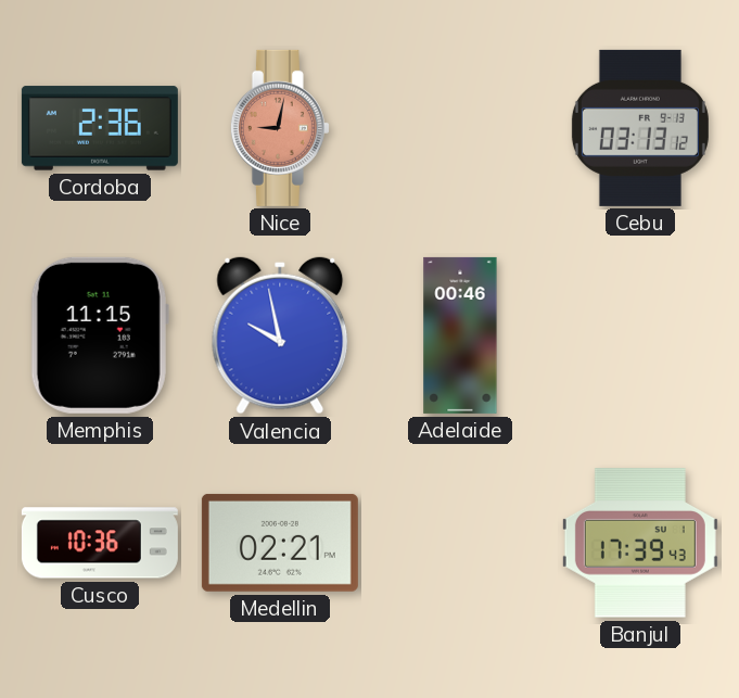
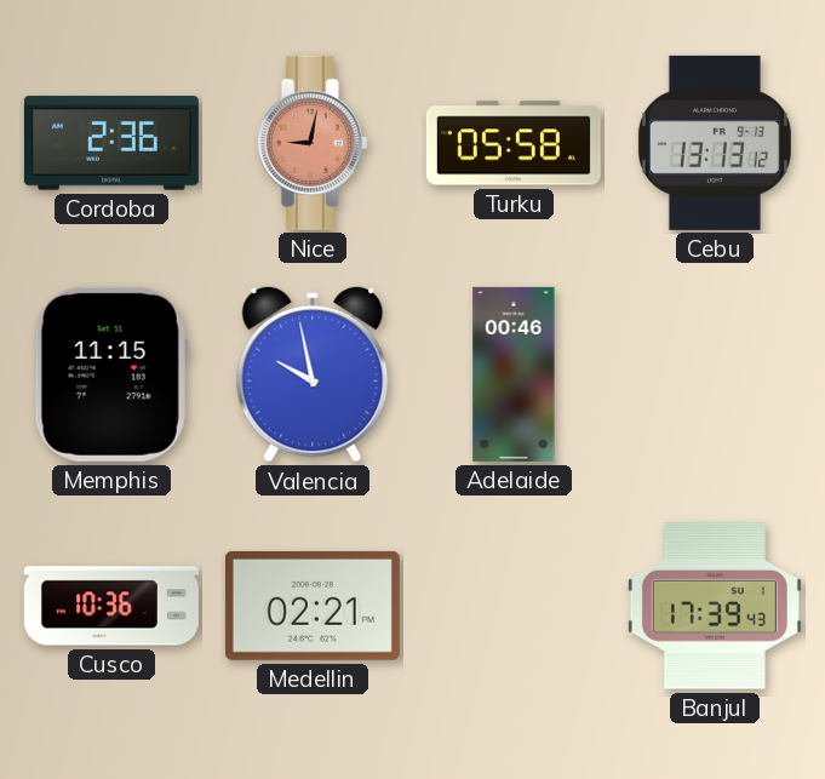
Turku: none -> 05:58 (514, 143)
Cebu: 03:13 -> 13:13 (715, 143)
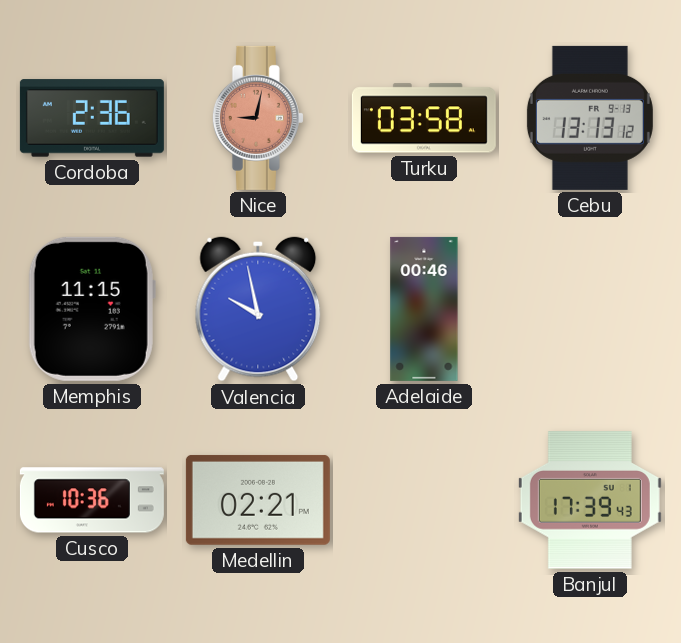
Turku: 05:58 -> 03:58 (424, 118)
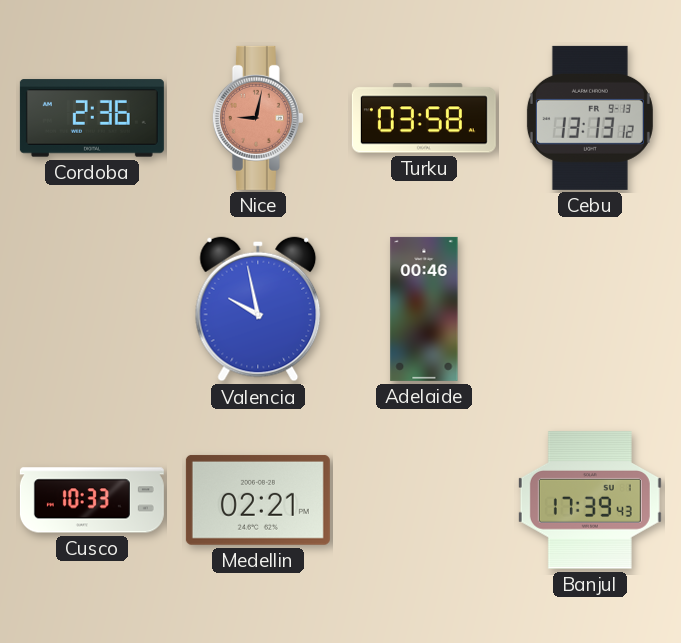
Memphis: 11:15 -> none (92, 309)
Cusco: 10:36 -> 10:33 (92, 500)
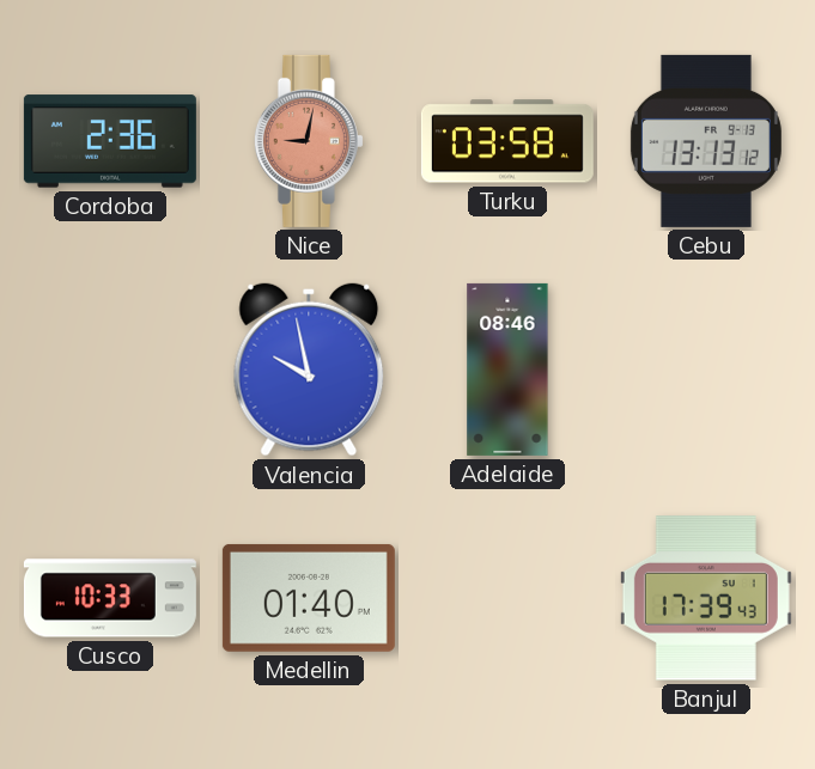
Adelaide: 00:46 -> 08:46 (507, 370)
Medellin: 02:21 -> 01:40 (309, 598)
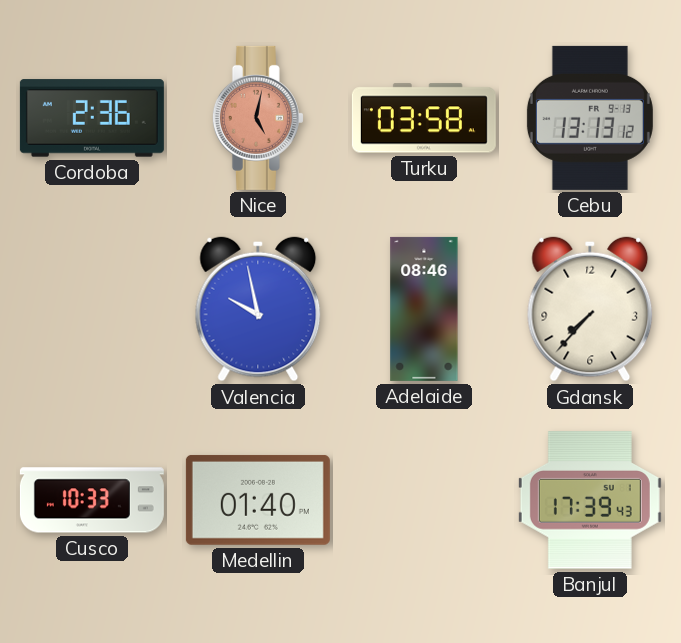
Nice: 9:02 -> 5:02 (258, 118)
Gdansk: none -> 7:37 (590, 309)
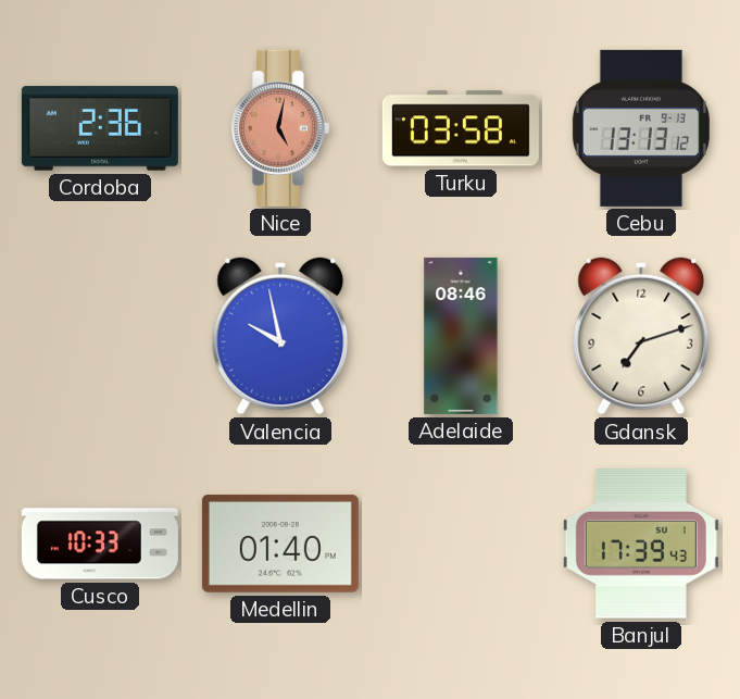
Gdansk: 7:37 -> 7:12 (641, 336)
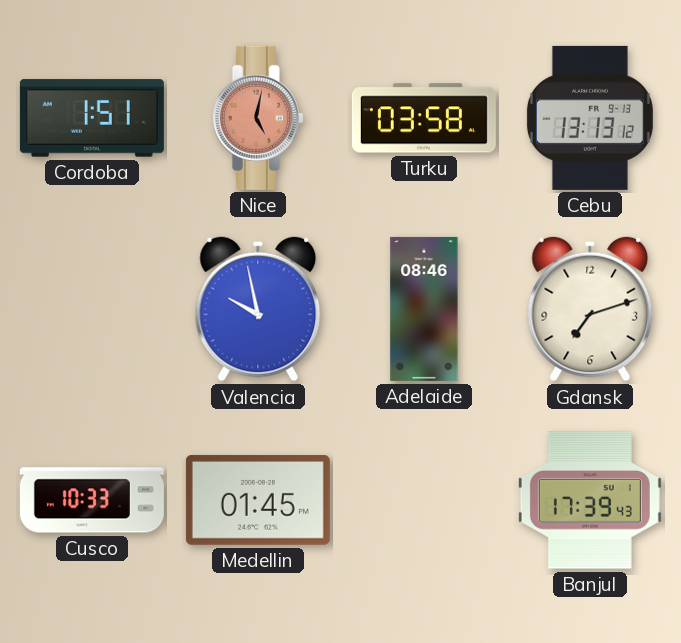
Cordoba: 2:36 -> 1:51 (92, 118)
Medellin: 01:40 -> 01:45 (258, 500)
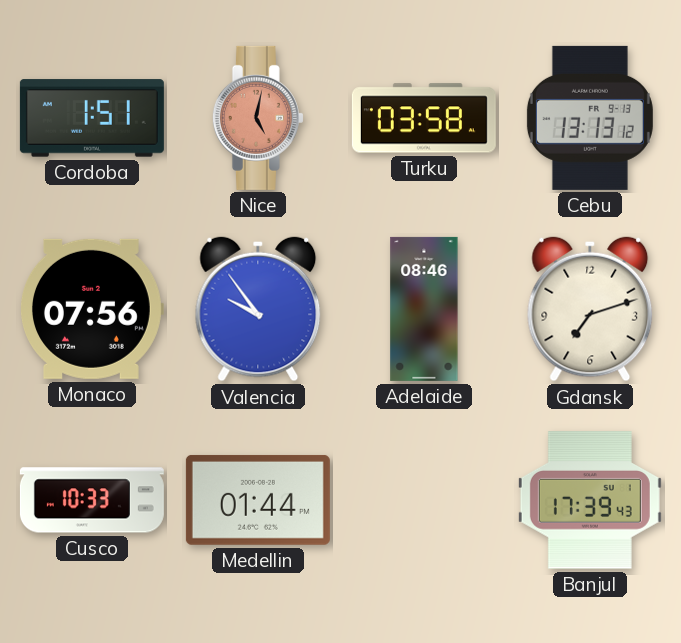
Monaco: none -> 07:56 (92, 309)
Valencia: 9:58 -> 9:54 (258, 309)
Medellin: 01:45 -> 01:44 (258, 500)
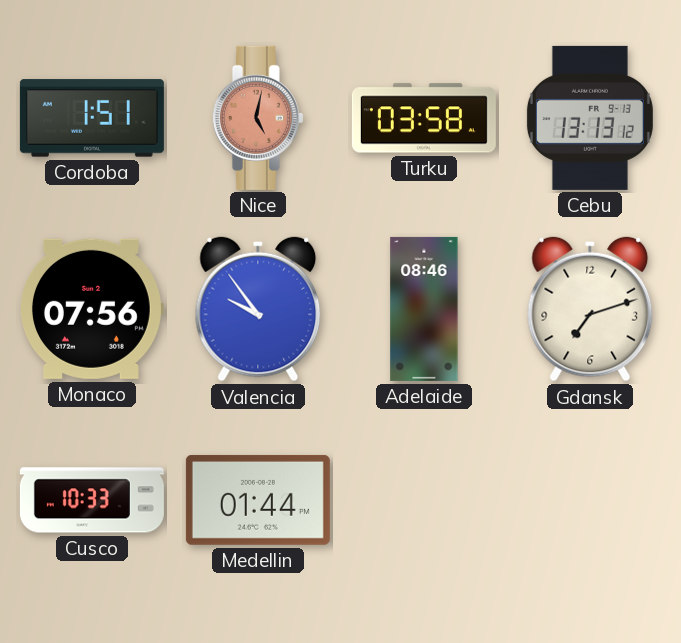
Banjul: 17:39 -> none (590, 500)
